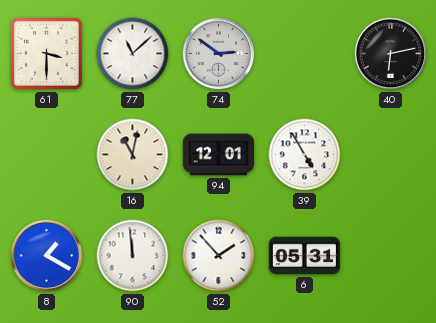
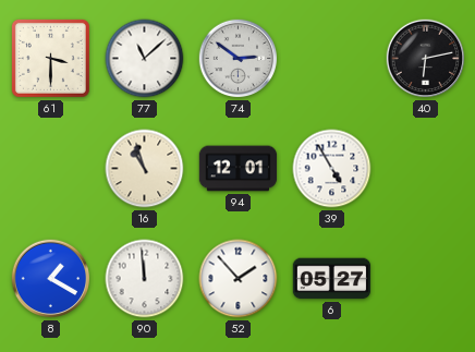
16: 11:02 -> 10:57 (145, 169)
6: 05:31 -> 05:27 (332, 279)
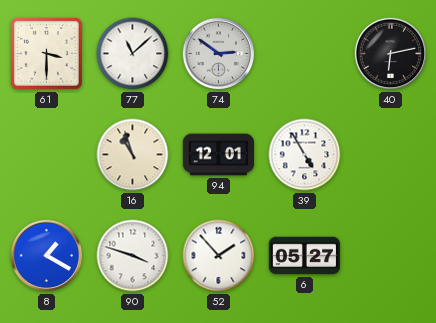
90: 11:59 -> 3:48 (133, 256)
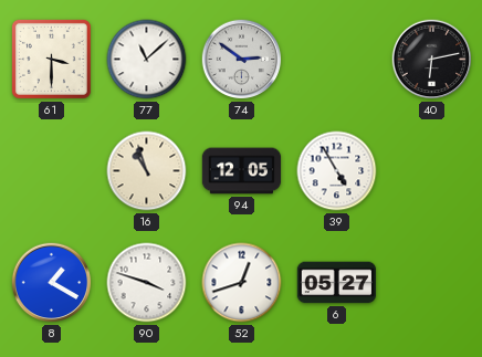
94: 12:01 -> 12:05 (242, 171)
52: 1:53 -> 12:42 (242, 283)
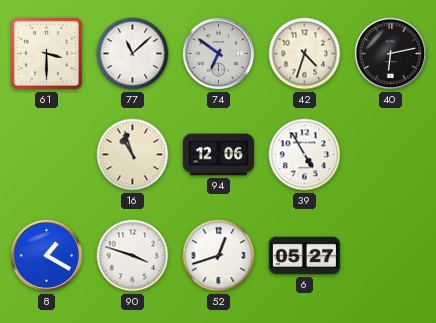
74: 2:51 -> 6:51 (219, 54)
42: none -> 4:33 (305, 54)
94: 12:05 -> 12:06 (219, 155)
